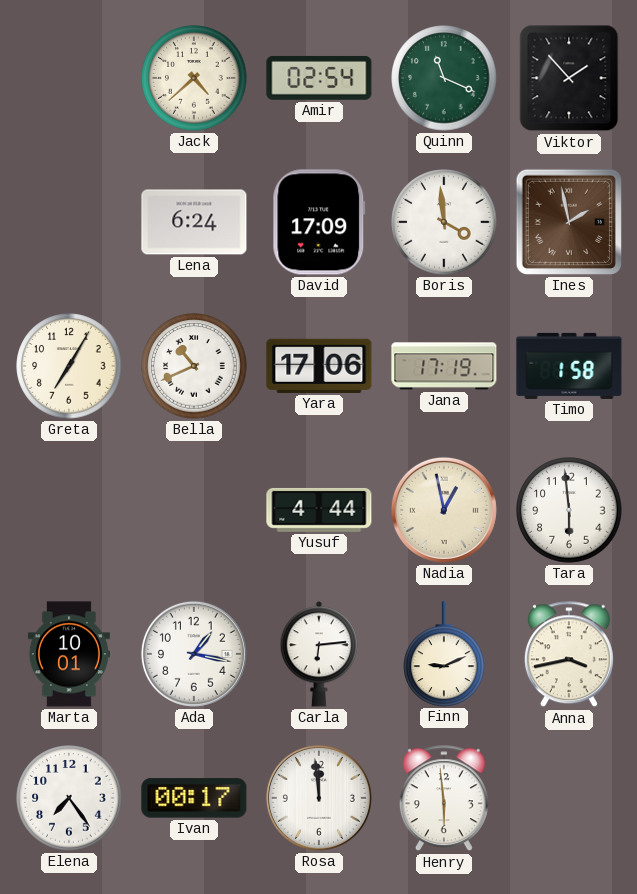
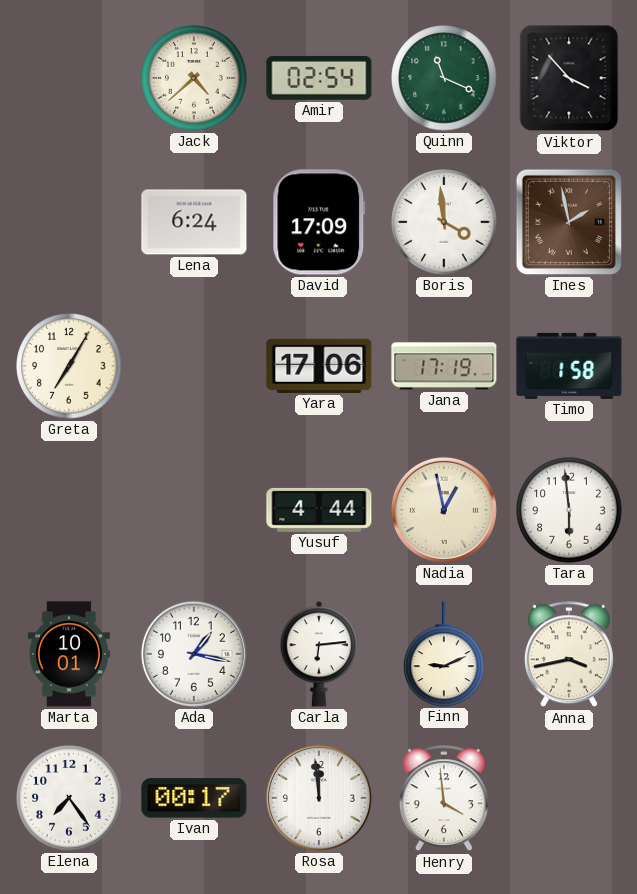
Viktor: 1:53 -> 3:53 (569, 78)
Bella: 10:41 -> none (194, 366)
Henry: 5:59 -> 3:59 (444, 799)
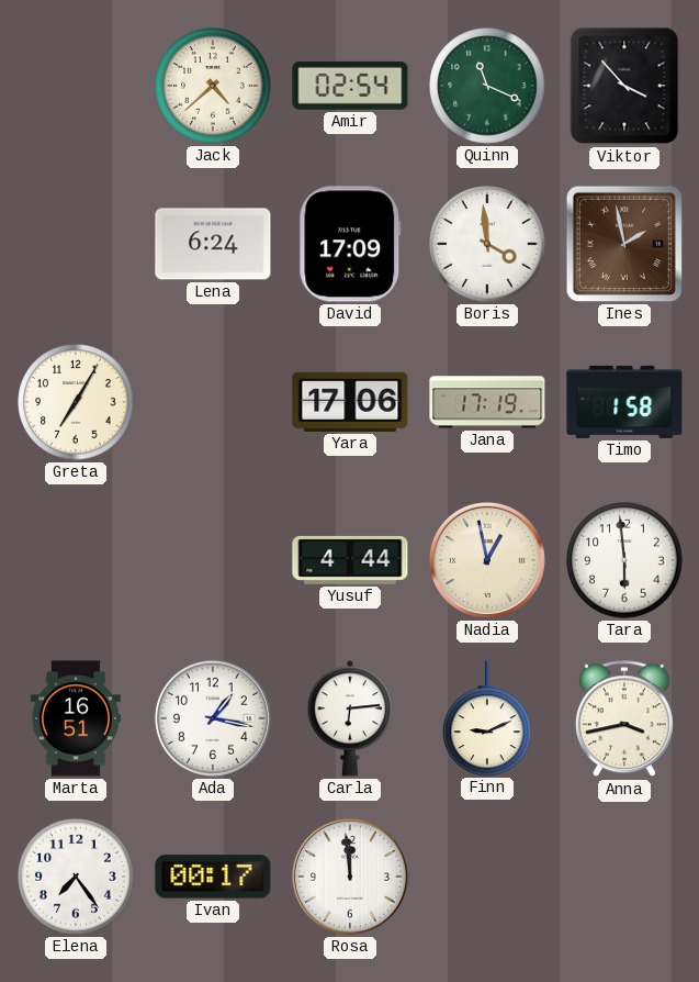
Marta: 10:01 -> 16:51 (76, 718)
Henry: 3:59 -> none (444, 799)
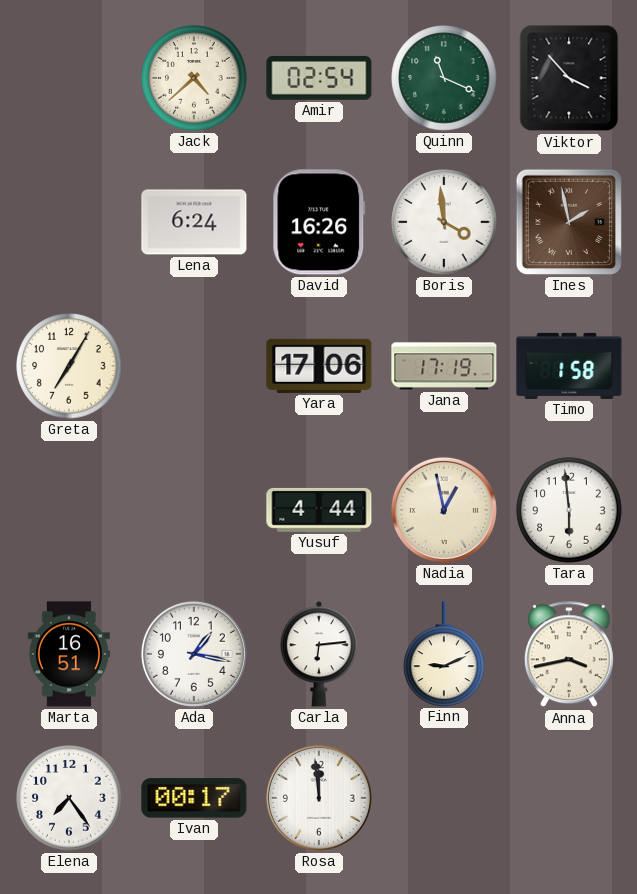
David: 17:09 -> 16:26 (319, 222)
